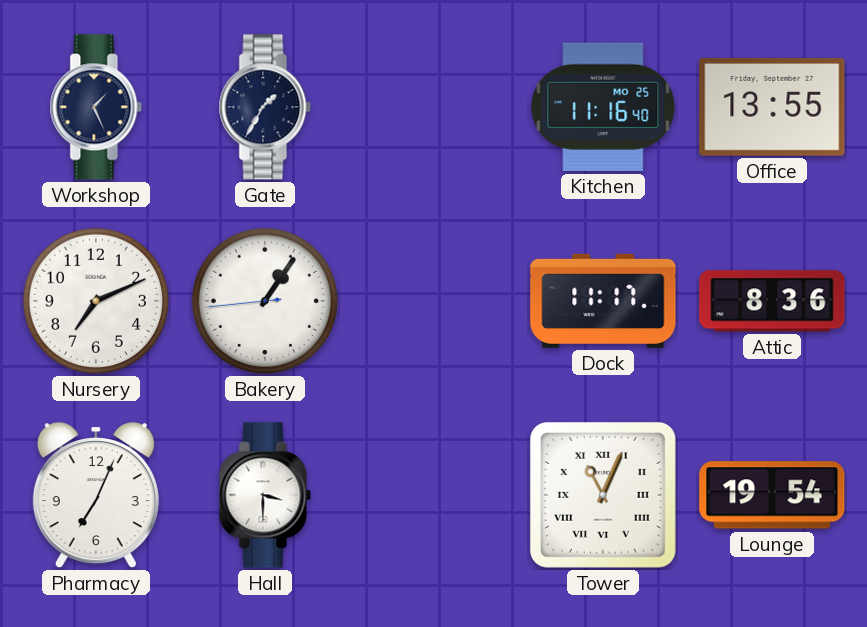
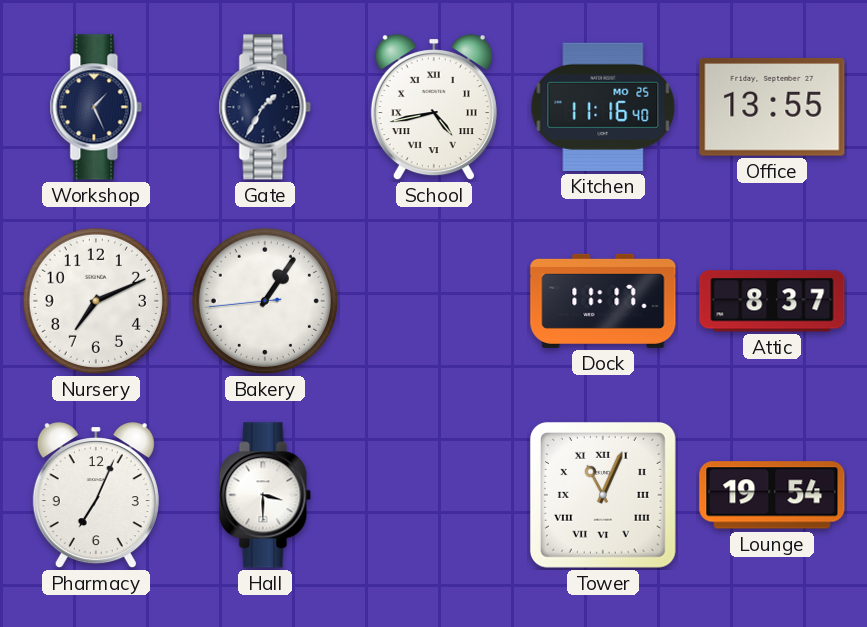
School: none -> 4:43 (434, 108)
Attic: 8:36 -> 8:37 (772, 301)
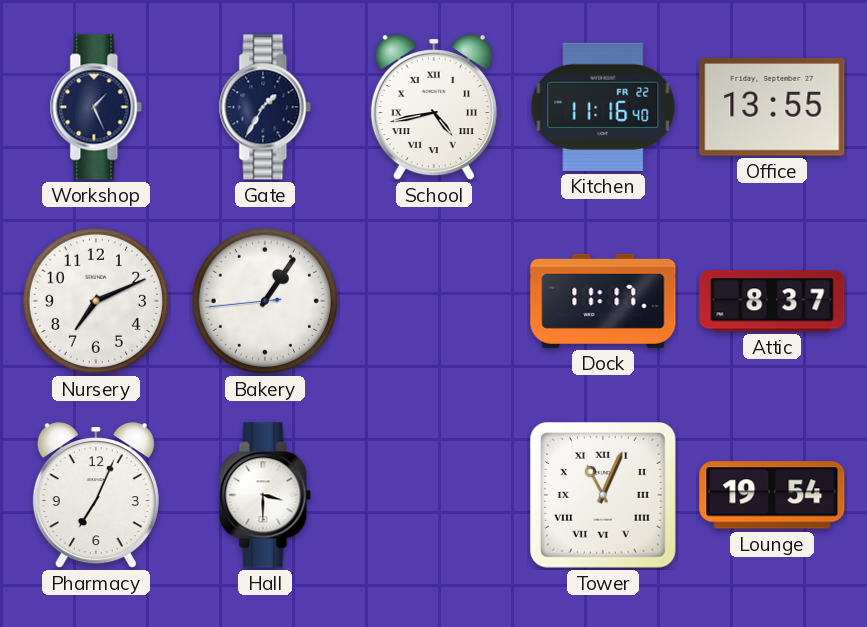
Kitchen date: MO 25 -> FR 22 (603, 107)
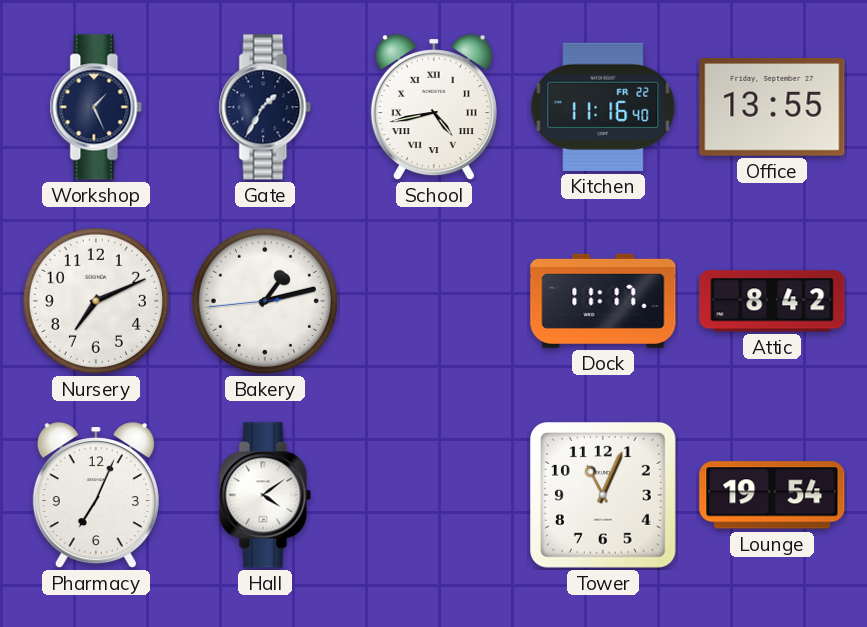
Bakery: 1:05 -> 1:12 (265, 301)
Attic: 8:37 -> 8:42 (772, 301)
Hall: 3:30 -> 4:09 (265, 495)
Tower numerals: Roman -> Arabic (603, 495)
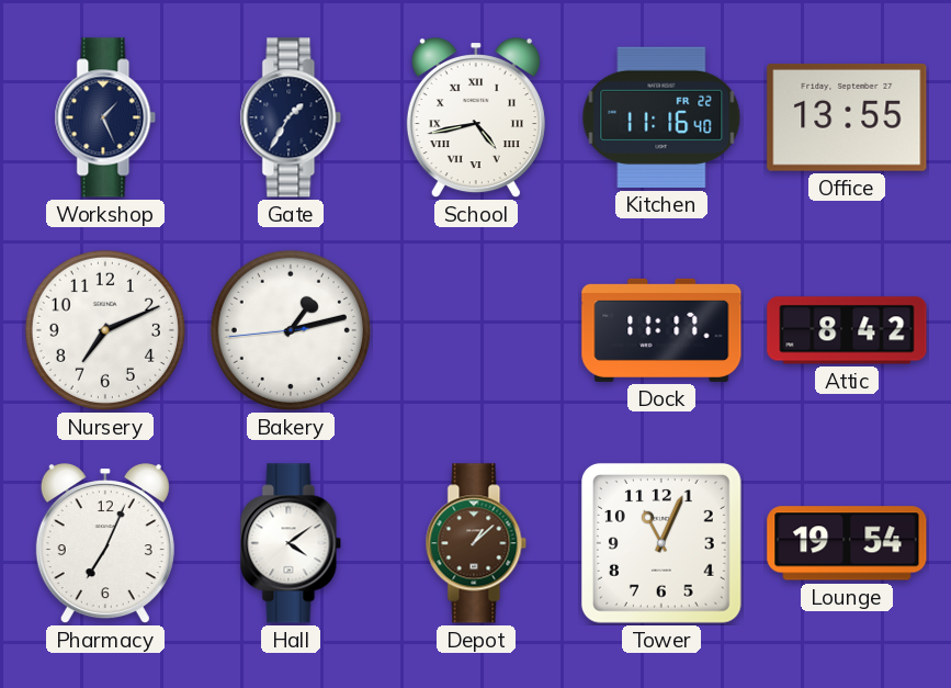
Depot: none -> 1:08 (476, 543)
